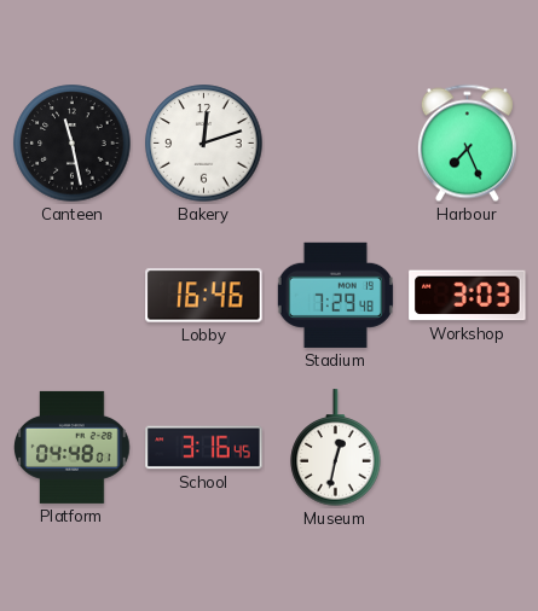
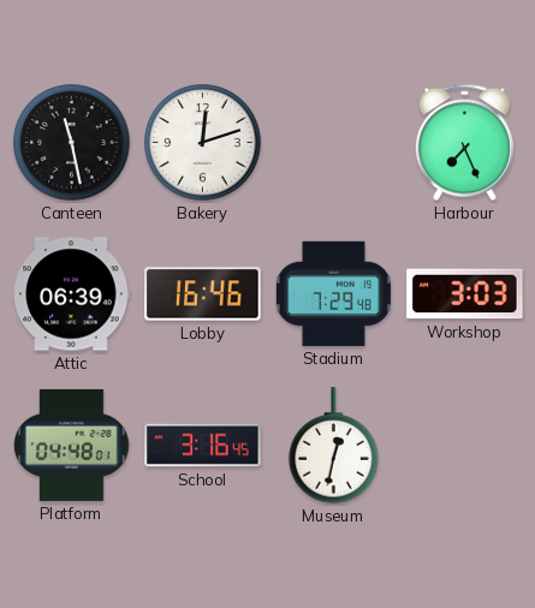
Attic: none -> 06:39 (71, 294)
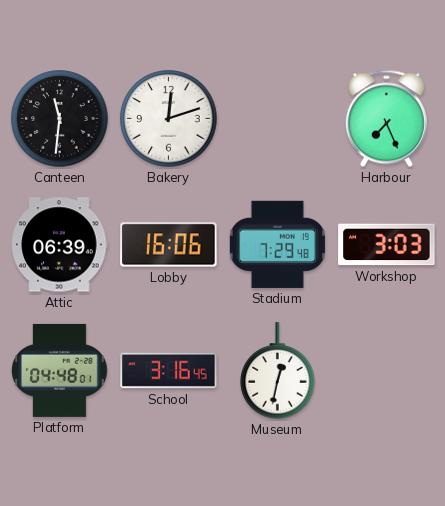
Canteen: 11:28 -> 11:31 (60, 119)
Lobby: 16:46 -> 16:06 (169, 245)
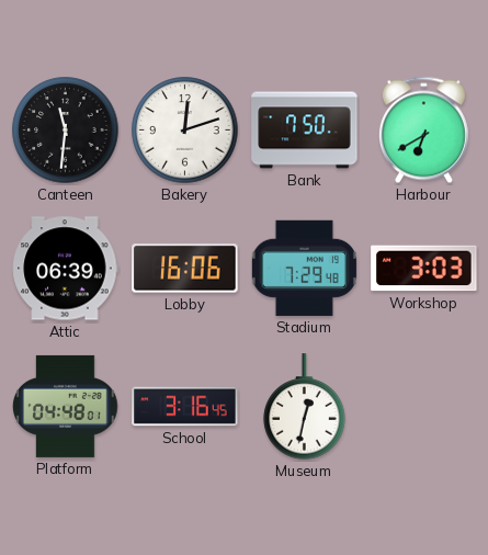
Bank: none -> 7:50 (305, 131)
Harbour: 7:26 -> 6:40 (423, 131)
